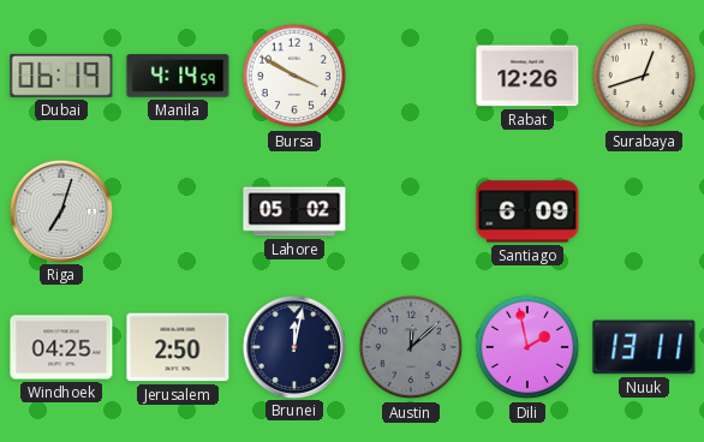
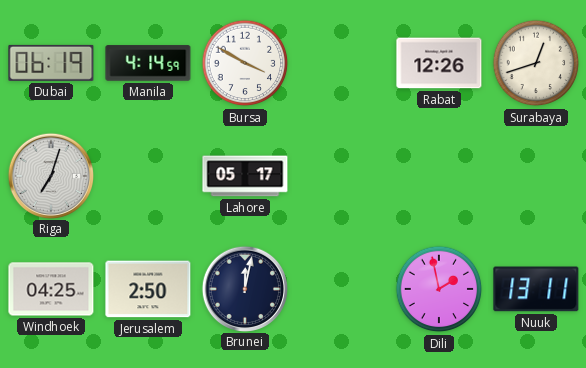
Lahore: 05:02 -> 05:17 (245, 176)
Santiago: 6:09 -> none (527, 211)
Austin: 12:08 -> none (411, 347)
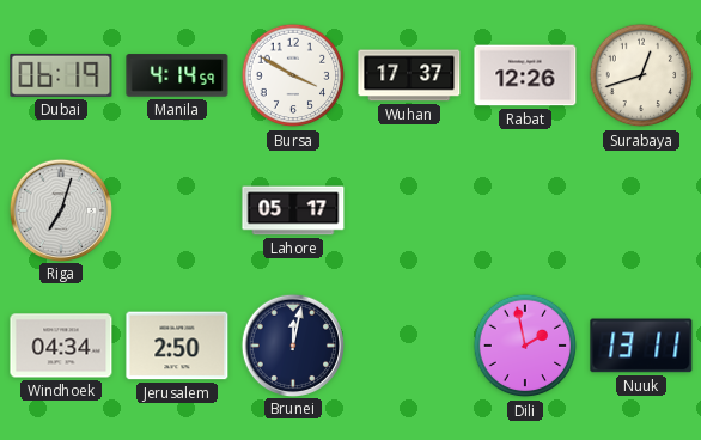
Wuhan: none -> 17:37 (409, 75)
Windhoek: 04:25 -> 04:34 (61, 346)
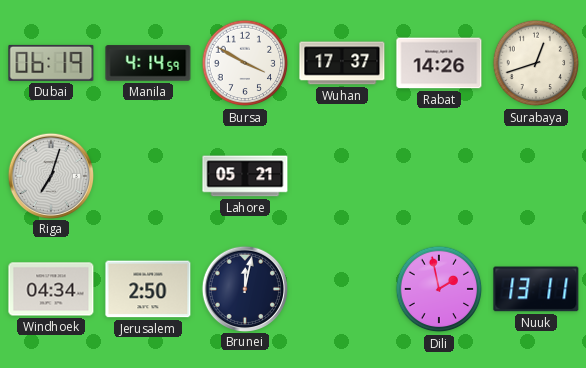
Rabat: 12:26 -> 14:26 (439, 63)
Lahore: 05:17 -> 05:21 (245, 176)
